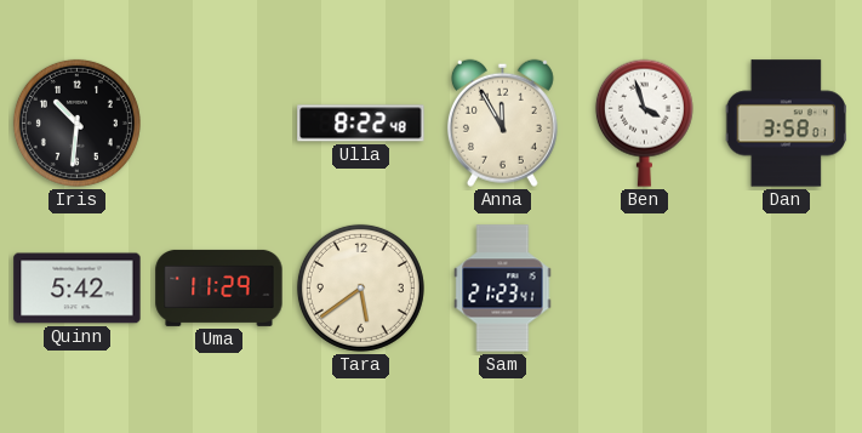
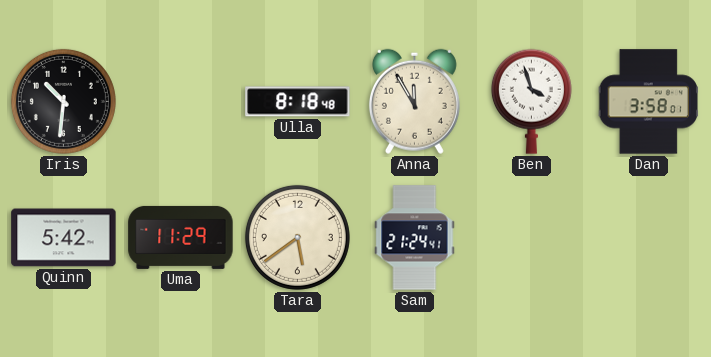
Ulla: 8:22 -> 8:18 (298, 102)
Sam: 21:23 -> 21:24 (415, 238)
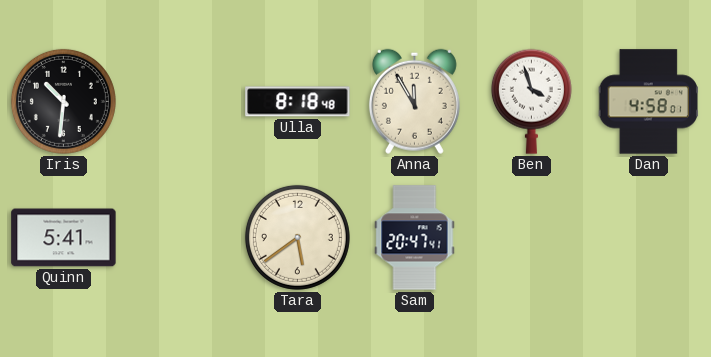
Dan: 3:58 -> 4:58 (648, 102)
Quinn: 5:42 -> 5:41 (64, 238)
Uma: 11:29 -> none (181, 237)
Sam: 21:24 -> 20:47 (415, 238)
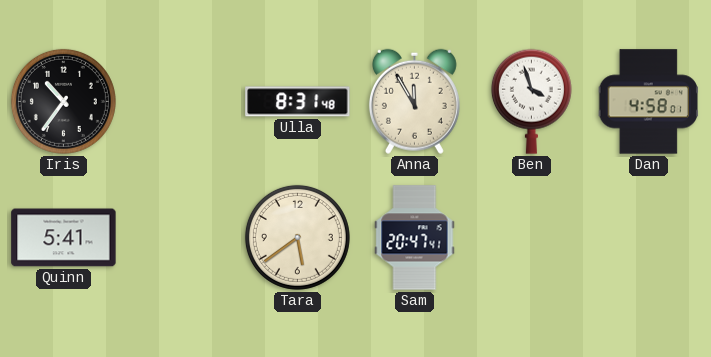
Iris: 10:31 -> 10:36 (63, 101)
Ulla: 8:18 -> 8:31 (298, 102)
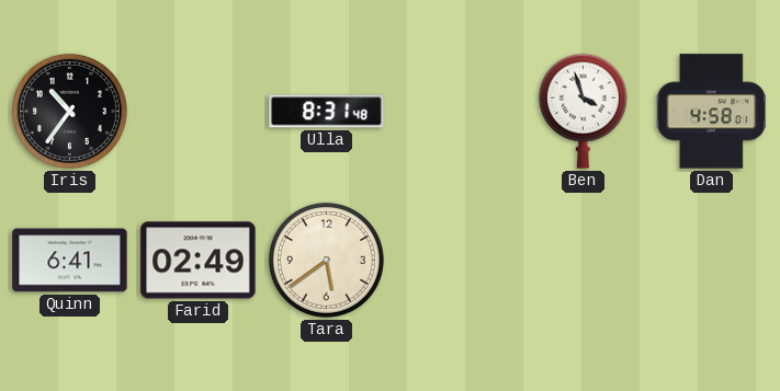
Anna: 11:55 -> none (414, 101)
Quinn: 5:41 -> 6:41 (70, 261)
Farid: none -> 02:49 (199, 261)
Sam: 20:47 -> none (415, 238)
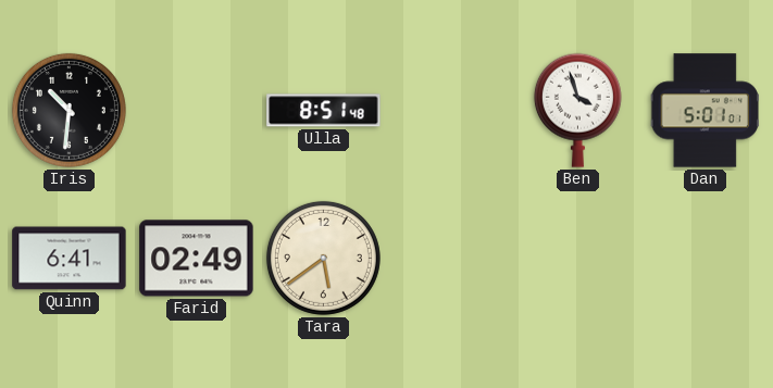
Iris: 10:36 -> 10:31 (68, 110)
Ulla: 8:31 -> 8:51 (324, 111)
Dan: 4:58 -> 5:01 (705, 111)
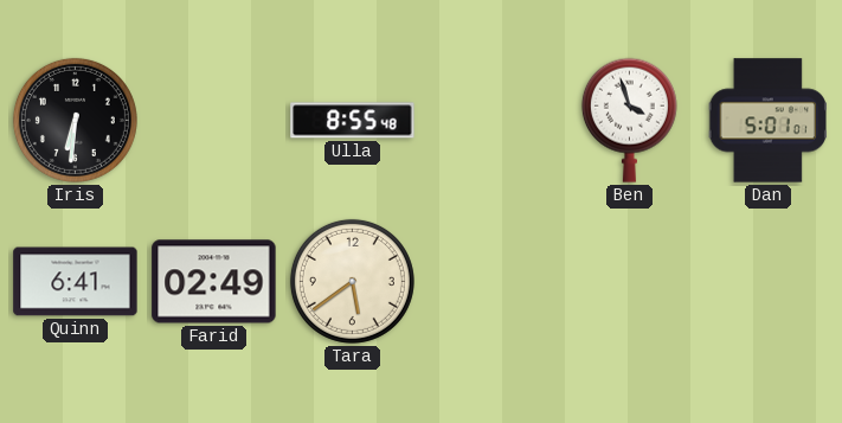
Iris: 10:31 -> 6:31 (75, 120)
Ulla: 8:51 -> 8:55 (353, 121)
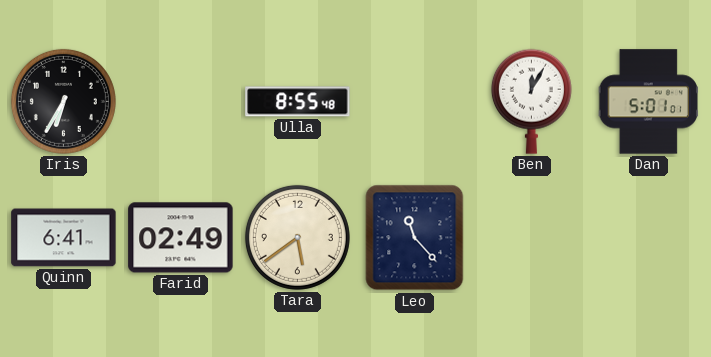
Iris: 6:31 -> 6:35 (63, 101)
Ben: 3:57 -> 12:05 (531, 101)
Leo: none -> 11:23 (415, 238)
